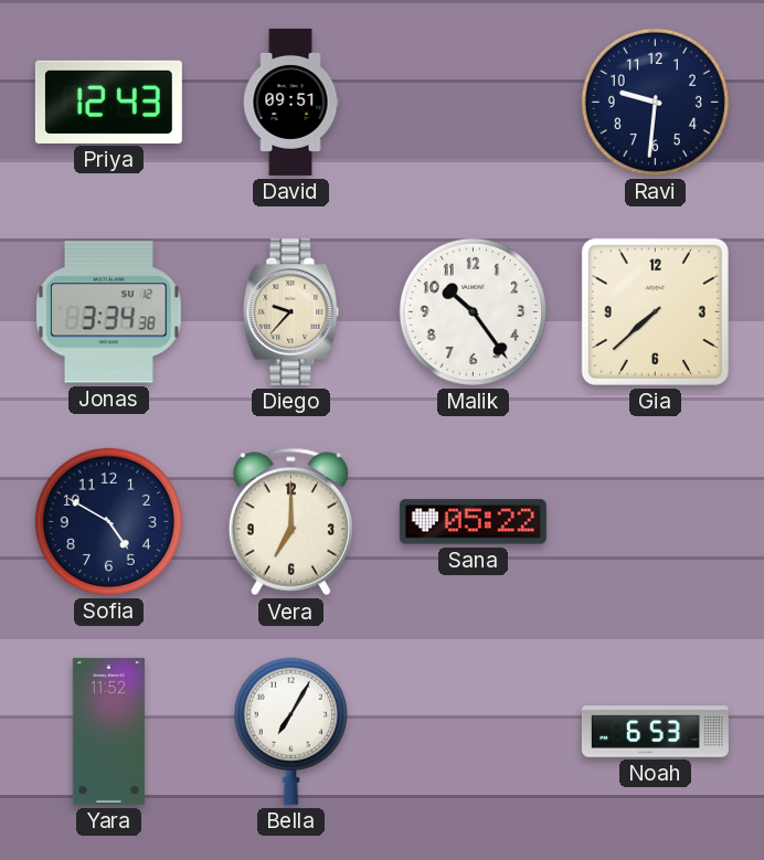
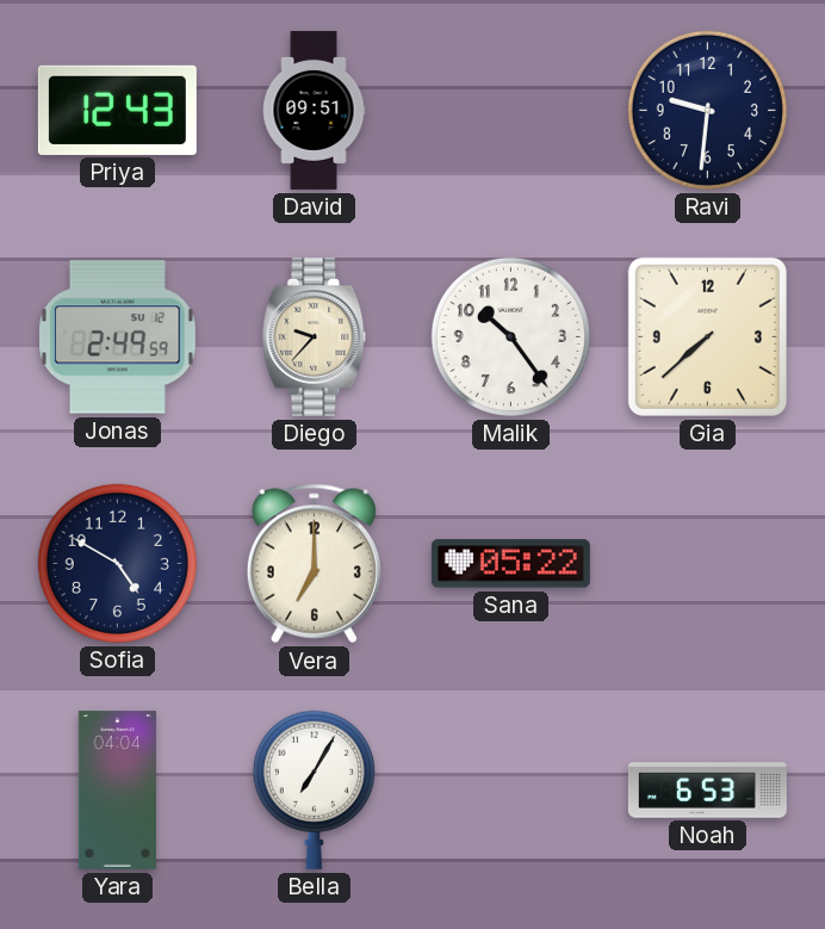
Jonas: 3:34 -> 2:49 (118, 337)
Yara: 11:52 -> 04:04 (117, 789)
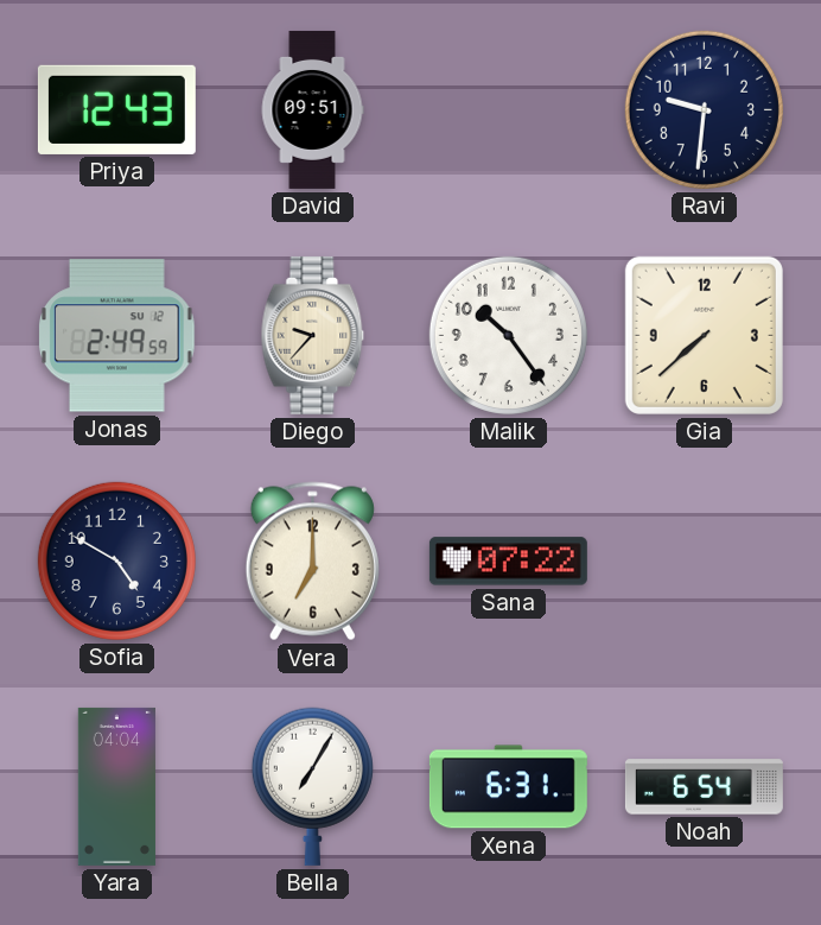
Sana: 05:22 -> 07:22 (508, 562)
Xena: none -> 6:31 (508, 787)
Noah: 6:53 -> 6:54 (704, 787)
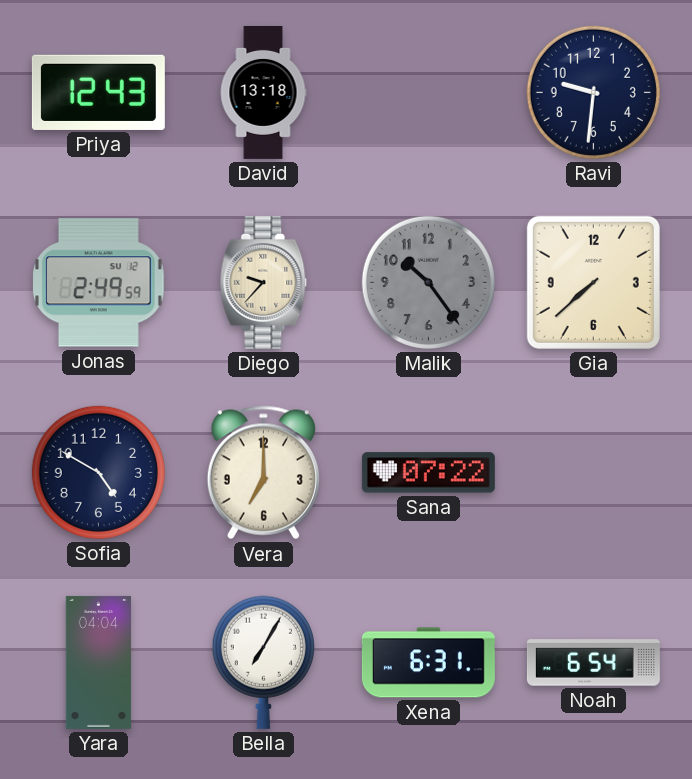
David: 09:51 -> 13:18 (263, 92)
Malik dial: white -> grey (428, 282)
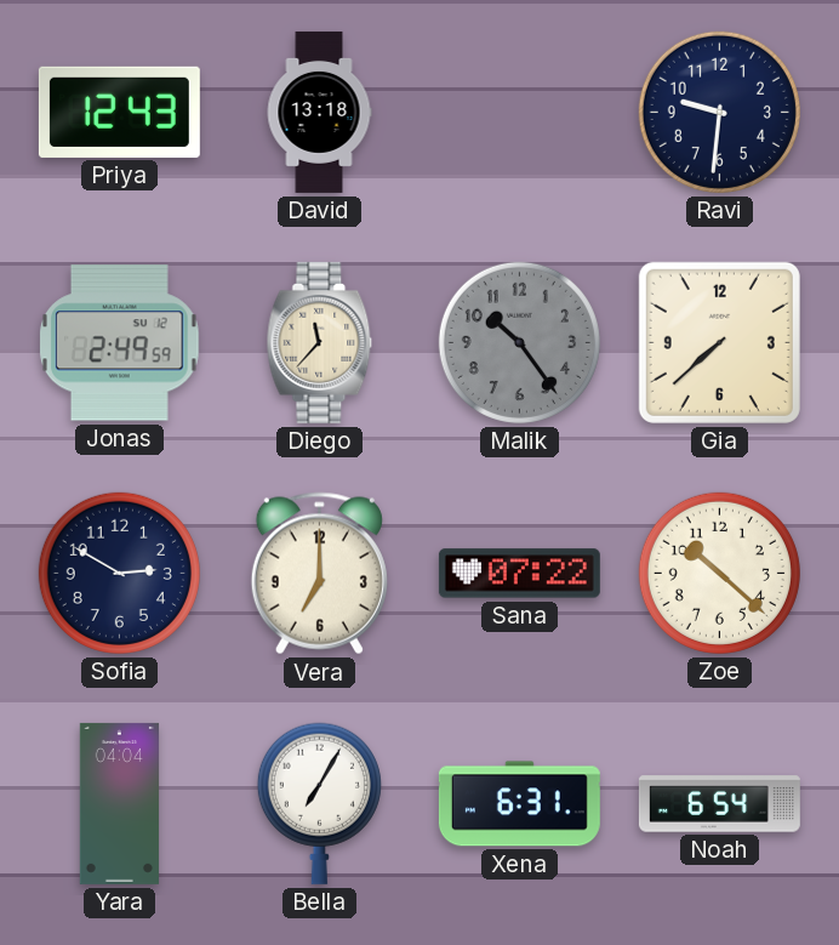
Diego: 9:37 -> 11:37 (320, 342)
Sofia: 4:50 -> 2:50 (119, 573)
Zoe: none -> 10:22 (719, 573)
